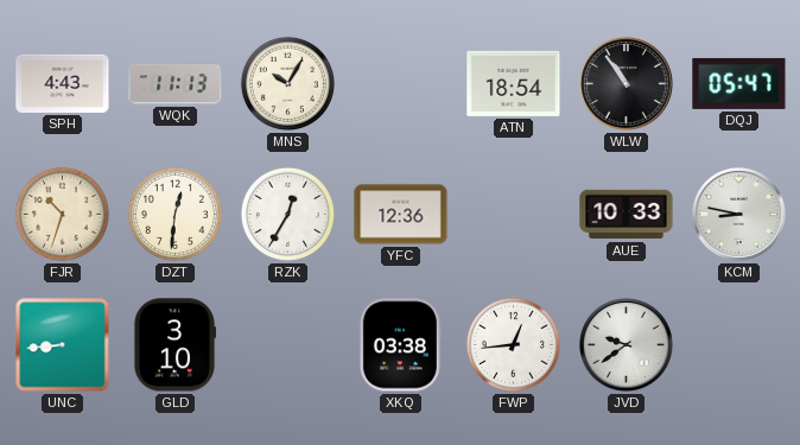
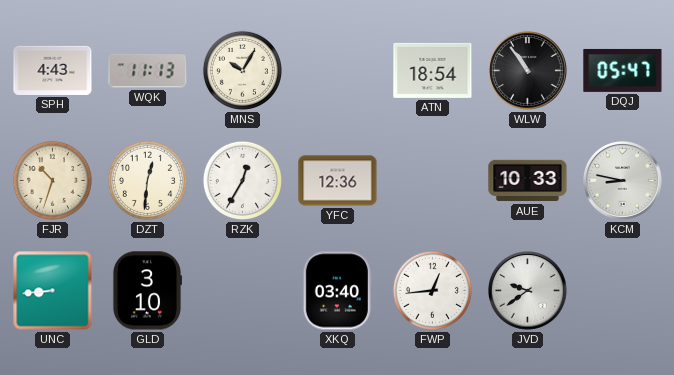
XKQ: 03:38 -> 03:40 (337, 291)
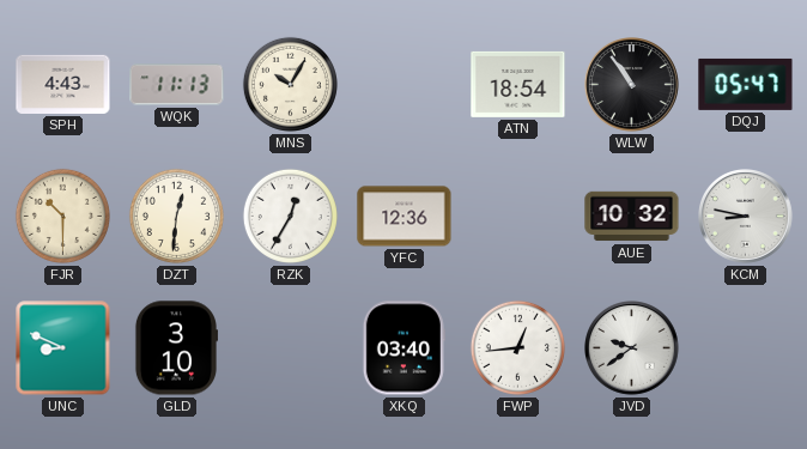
FJR: 10:33 -> 10:30 (62, 216)
AUE: 10:33 -> 10:32 (632, 217)
UNC: 8:44 -> 8:49 (63, 348)
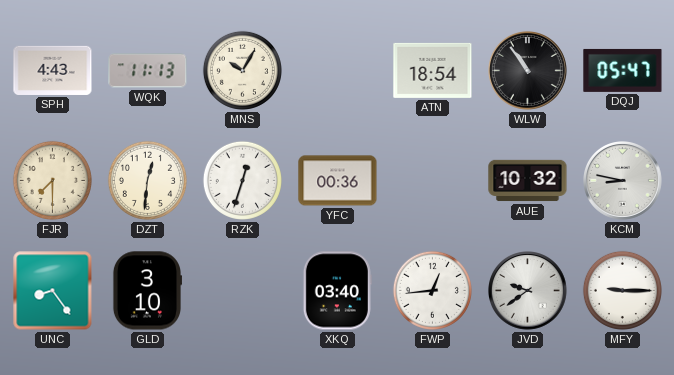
FJR: 10:30 -> 7:30 (52, 180)
RZK: 12:35 -> 12:33 (242, 180)
YFC: 12:36 -> 00:36 (338, 181)
UNC: 8:49 -> 8:24 (53, 291)
MFY: none -> 9:15 (622, 290)
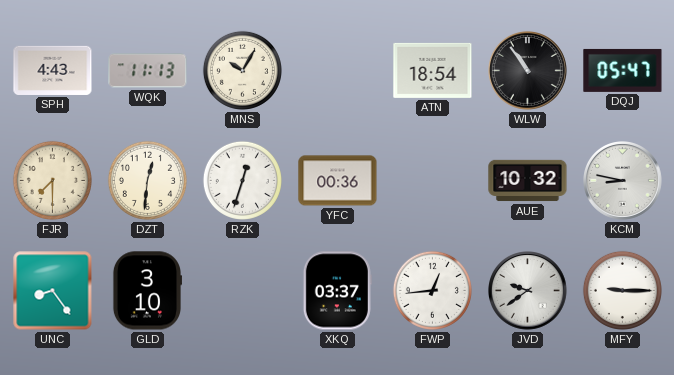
XKQ: 03:40 -> 03:37 (337, 291)
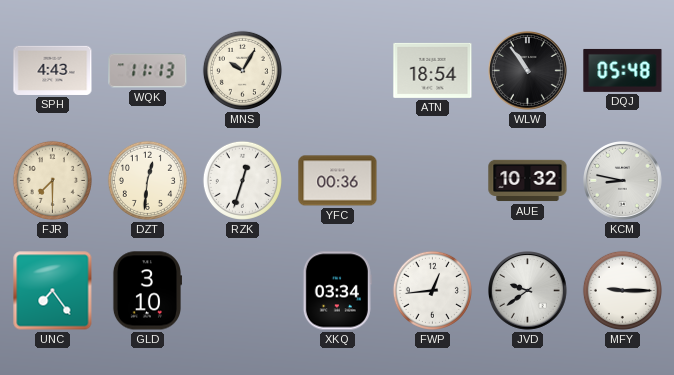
DQJ: 05:47 -> 05:48 (623, 70)
UNC: 8:24 -> 7:24 (53, 291)
XKQ: 03:37 -> 03:34 (337, 291)
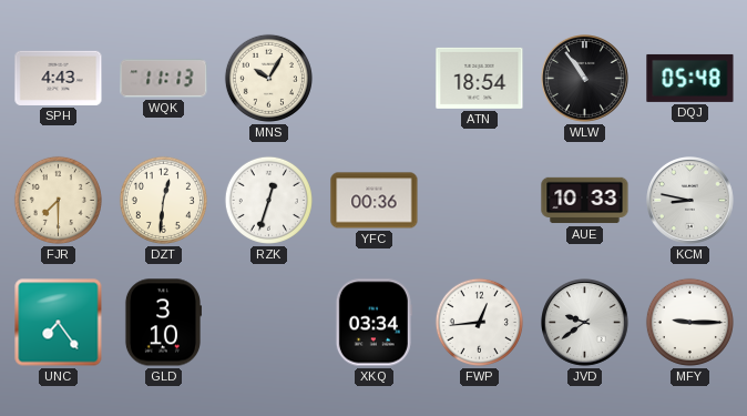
AUE: 10:32 -> 10:33 (585, 201)
